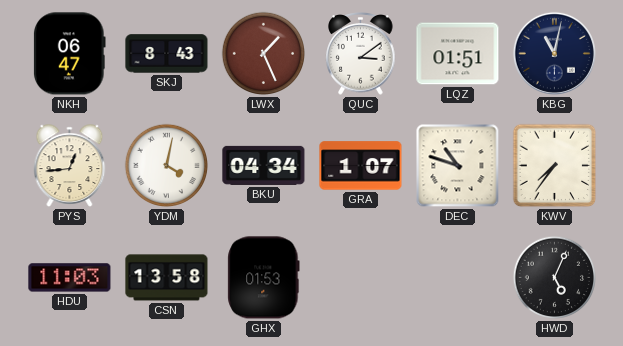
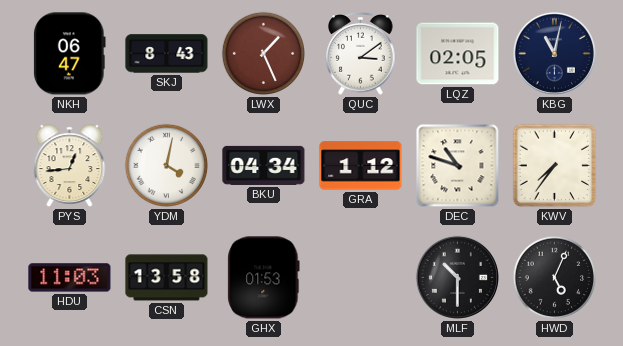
LQZ: 01:51 -> 02:05 (458, 54)
GRA: 1:07 -> 1:12 (361, 166)
MLF: none -> 10:30 (457, 277)
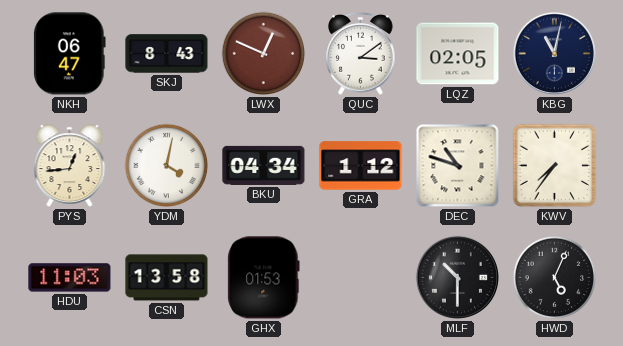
LWX: 1:26 -> 12:49 (264, 54)
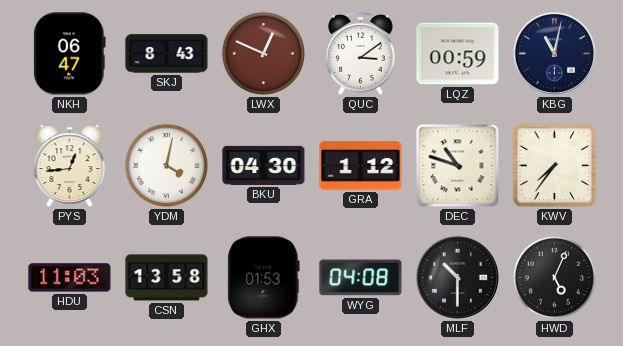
LQZ: 02:05 -> 00:59 (458, 54)
BKU: 04:34 -> 04:30 (264, 165)
WYG: none -> 04:08 (361, 278)
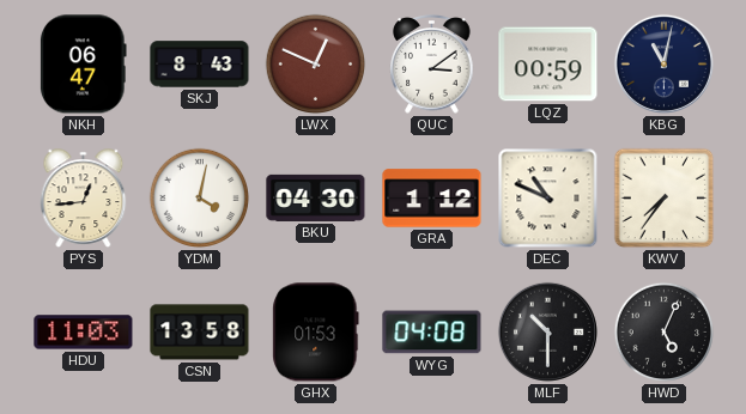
DEC: 10:48 -> 10:49 (548, 199)
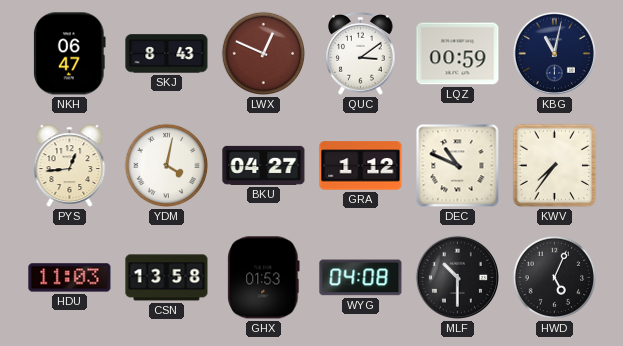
BKU: 04:30 -> 04:27 (264, 165)
